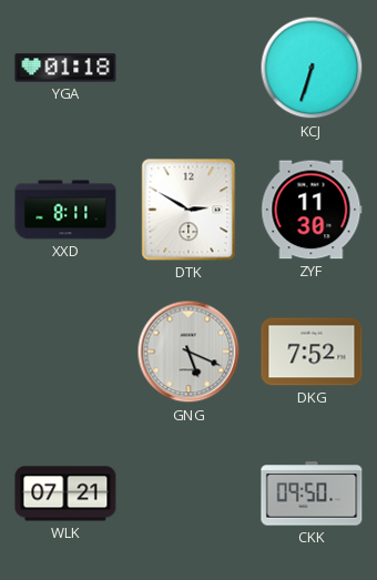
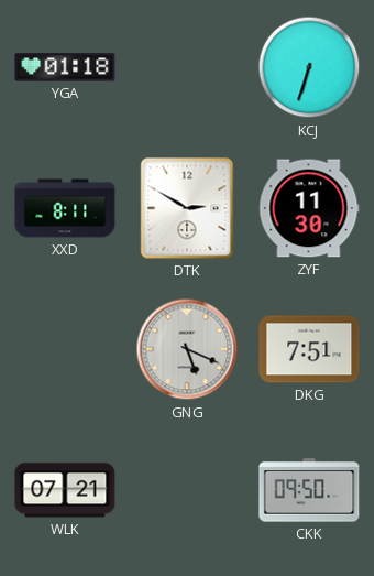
DKG: 7:52 -> 7:51 (309, 349)
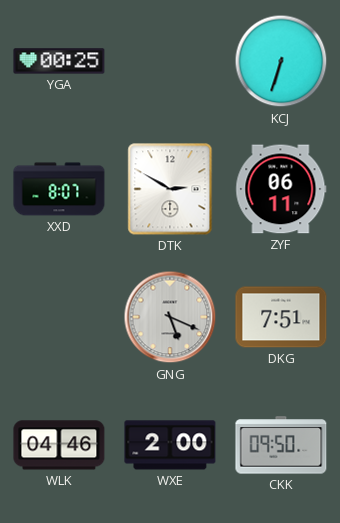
YGA: 01:18 -> 00:25 (59, 61)
XXD: 8:11 -> 8:07 (59, 189)
ZYF: 11:30 -> 06:11 (281, 189)
WLK: 07:21 -> 04:46 (59, 445)
WXE: none -> 2:00 (170, 445)
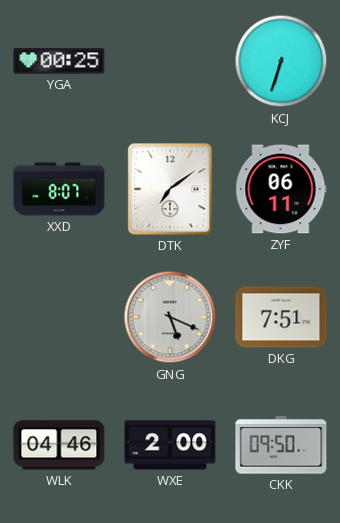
DTK: 2:50 -> 7:09 (170, 189)
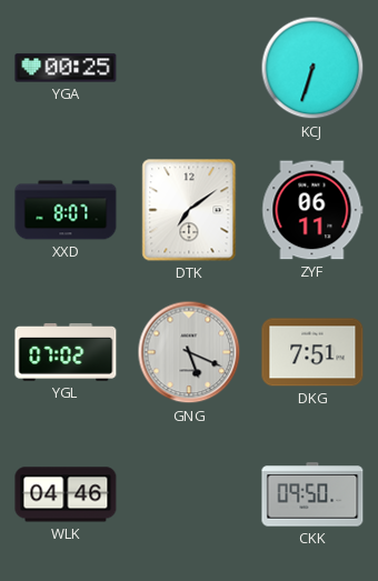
YGL: none -> 07:02 (66, 352)
WXE: 2:00 -> none (170, 445)
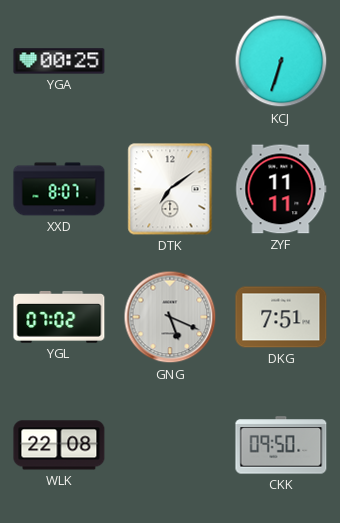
ZYF: 06:11 -> 11:11 (281, 189)
WLK: 04:46 -> 22:08 (59, 445)
